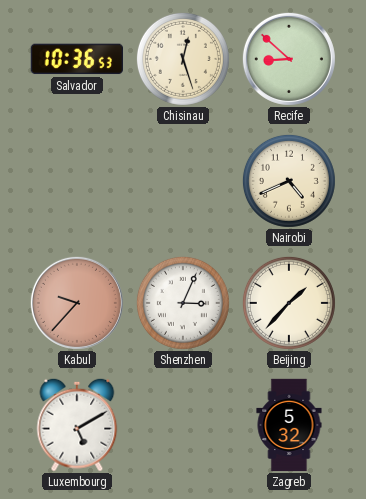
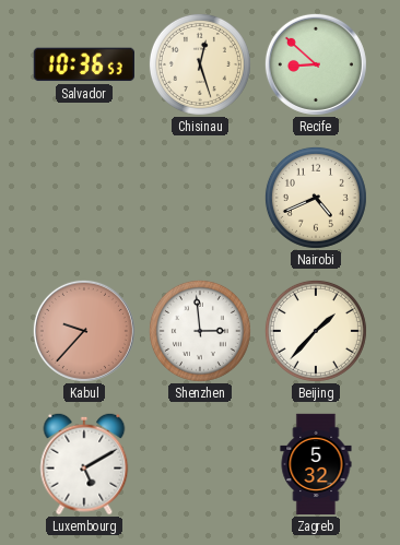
Shenzhen: 3:04 -> 2:59 (200, 331)
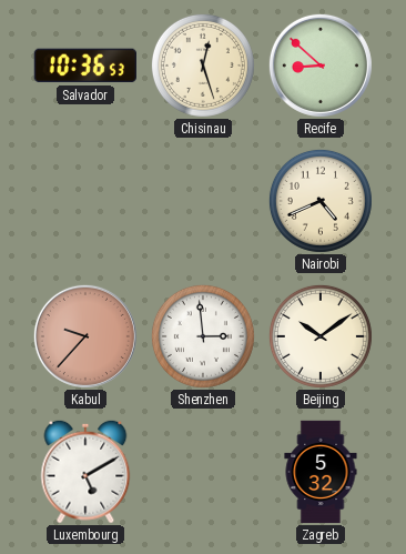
Beijing: 1:37 -> 10:09 (321, 336)
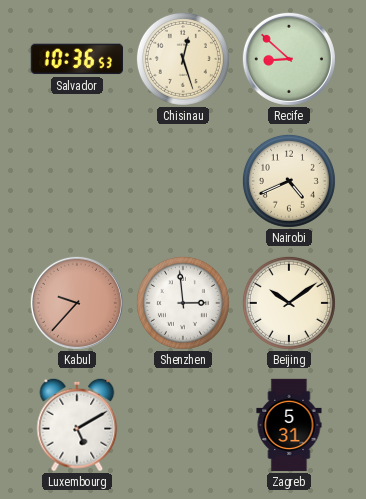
Zagreb: 5:32 -> 5:31 (289, 425)
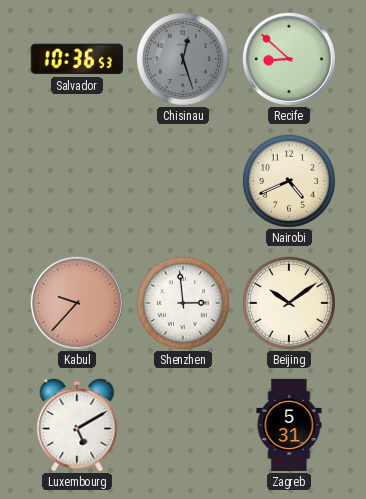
Chisinau dial: cream -> grey (183, 59)
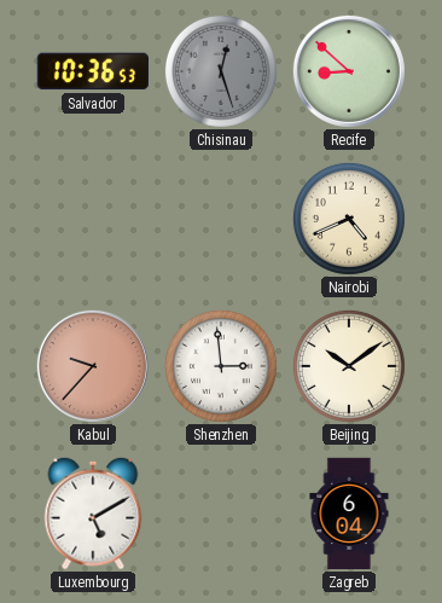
Zagreb: 5:31 -> 6:04 (349, 514)
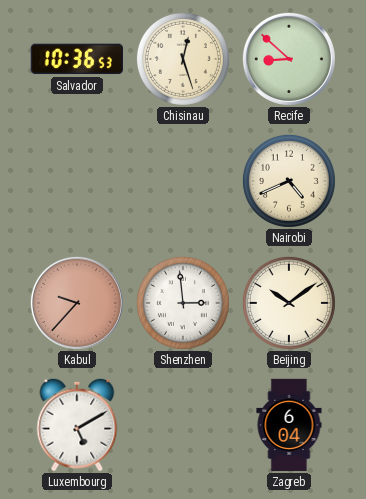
Chisinau dial: grey -> cream (183, 59)
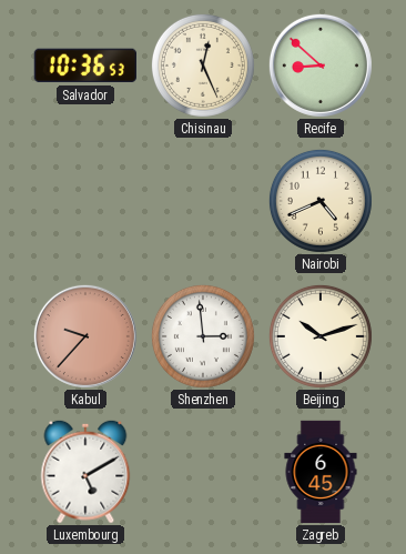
Chisinau: 12:27 -> 12:26 (203, 66)
Beijing: 10:09 -> 10:12 (321, 336)
Zagreb: 6:04 -> 6:45 (321, 472)
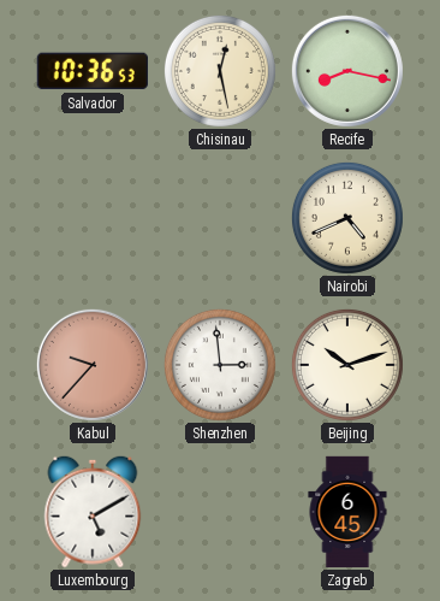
Chisinau: 12:26 -> 12:28 (220, 71)
Recife: 8:52 -> 8:17 (347, 71)
